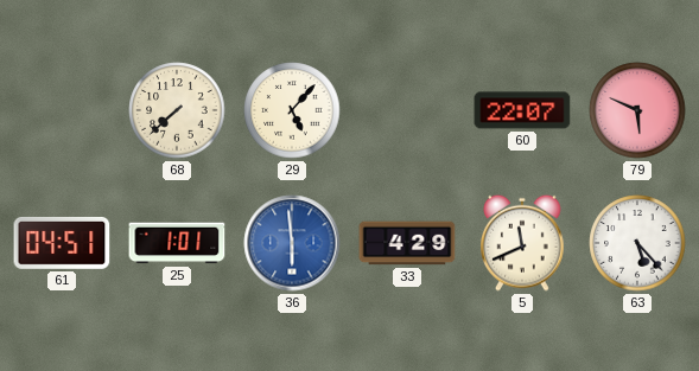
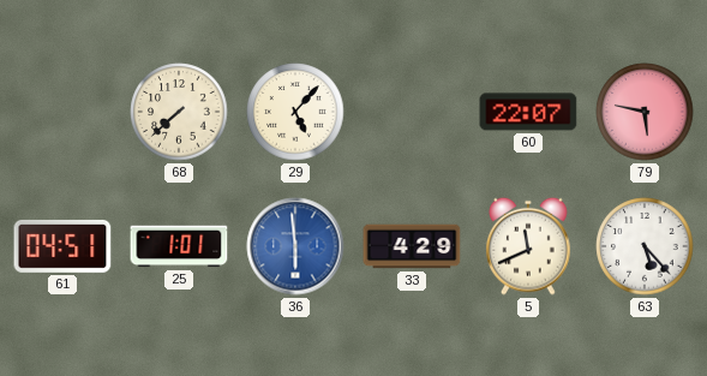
79: 5:49 -> 5:47 (645, 112)
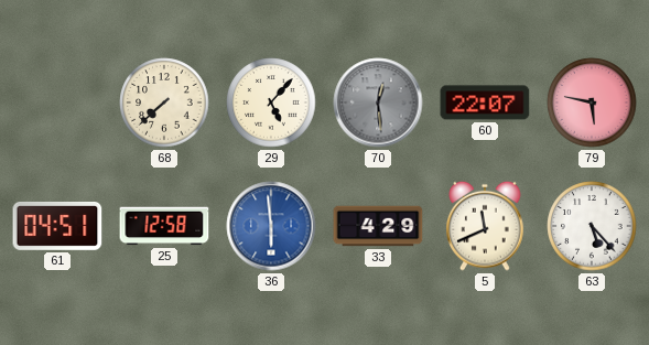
70: none -> 12:29 (378, 103)
25: 1:01 -> 12:58 (164, 226)
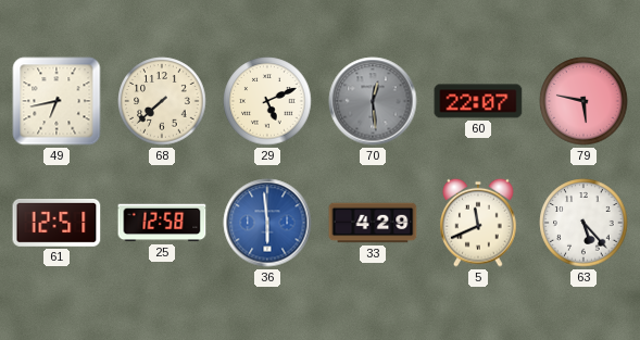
49: none -> 6:43 (57, 101)
29: 5:07 -> 5:11 (267, 101)
61: 04:51 -> 12:51 (57, 223)
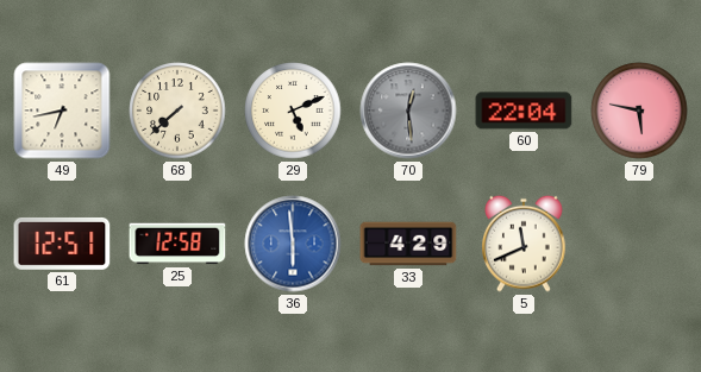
60: 22:07 -> 22:04 (524, 111)
63: 5:23 -> none (583, 223)
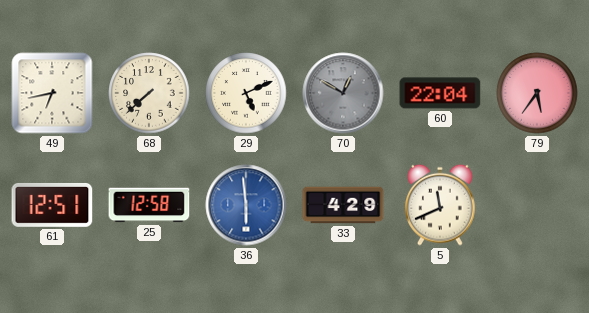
70: 12:29 -> 12:50 (343, 93)
79: 5:47 -> 5:36 (537, 93)
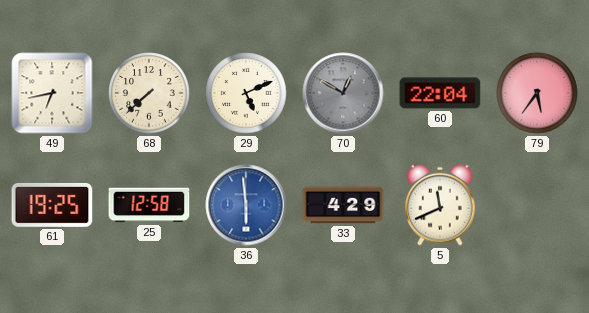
61: 12:51 -> 19:25 (52, 205)
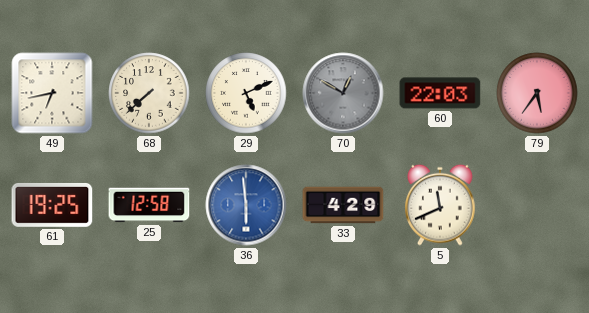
60: 22:04 -> 22:03 (440, 93)
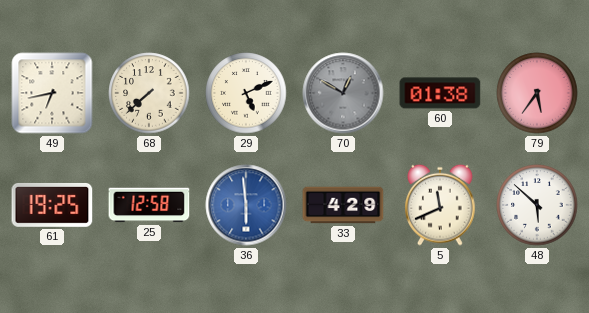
60: 22:03 -> 01:38 (440, 93)
48: none -> 5:52 (537, 205)
